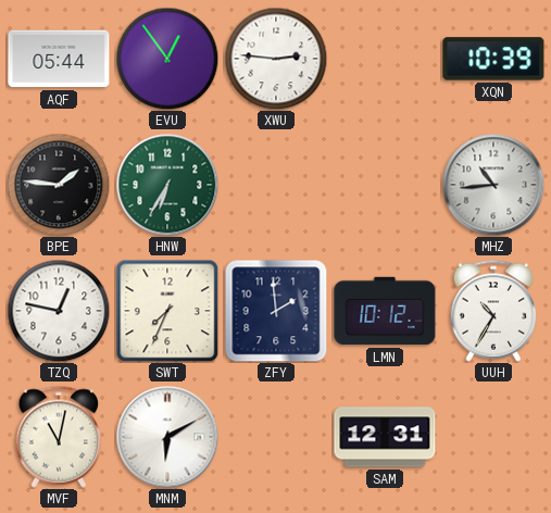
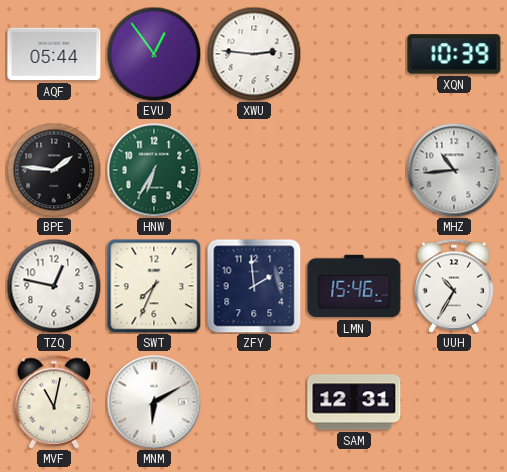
LMN: 10:12 -> 15:46 (354, 286)
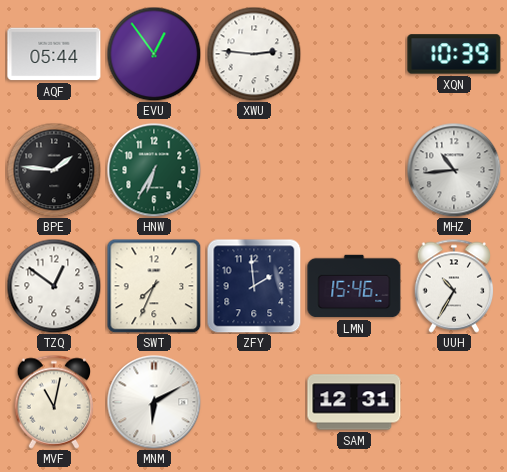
TZQ: 12:47 -> 12:51 (54, 286)
